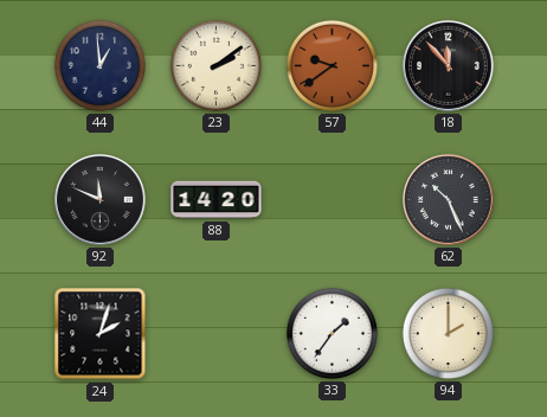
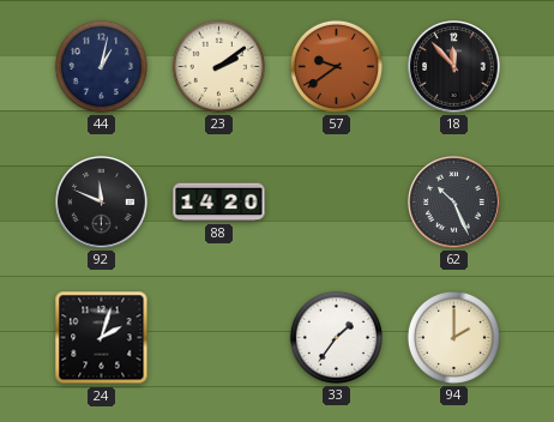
44: 12:59 -> 1:02 (101, 66)
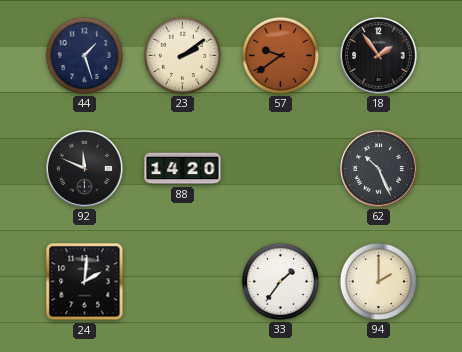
44: 1:02 -> 1:27 (84, 55)
18: 11:53 -> 1:54 (379, 56)
24: 2:03 -> 2:01 (85, 282)
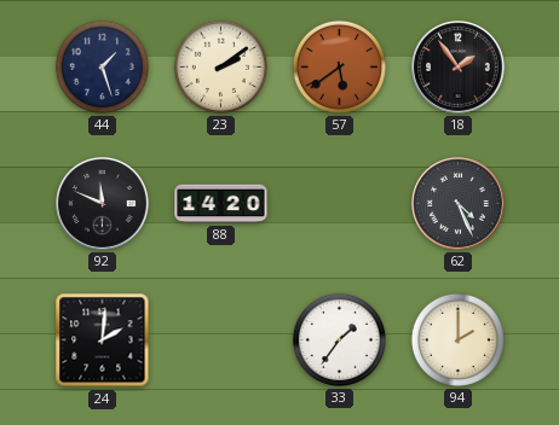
57: 9:39 -> 5:39 (339, 66)
62: 10:26 -> 4:26 (459, 204)
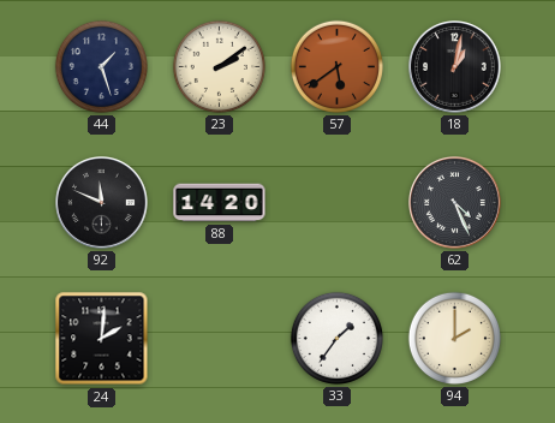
18: 1:54 -> 1:02 (455, 67)
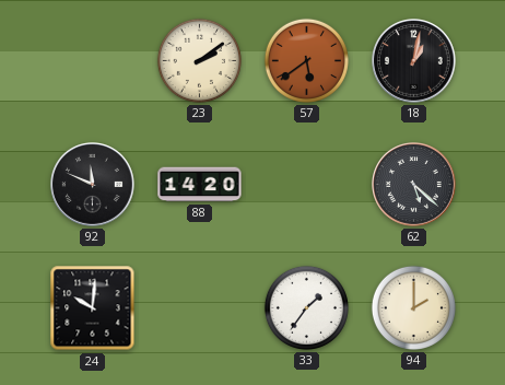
44: 1:27 -> none (101, 66)
62: 4:26 -> 5:22 (414, 185)
24: 2:01 -> 10:01 (93, 308)
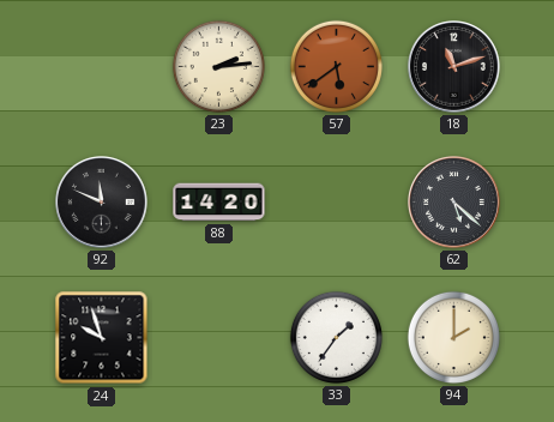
23: 2:09 -> 2:14 (218, 66)
18: 1:02 -> 11:12 (454, 67)
24: 10:01 -> 9:57 (102, 338)
